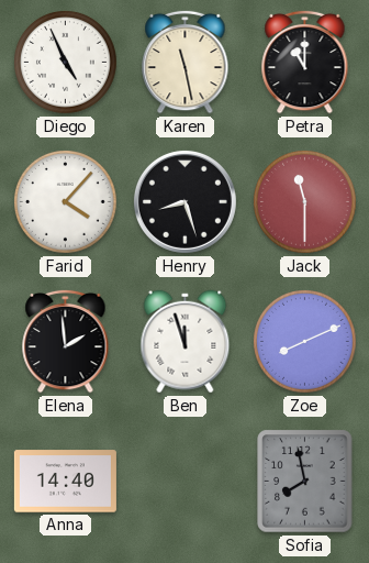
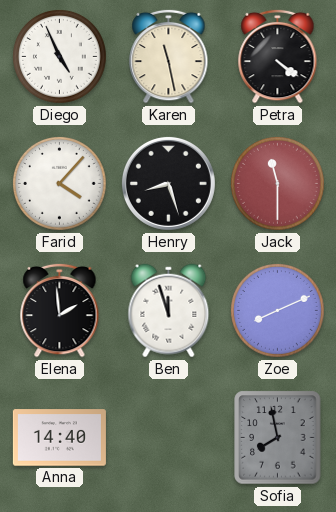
Petra: 11:00 -> 4:21 (278, 56)
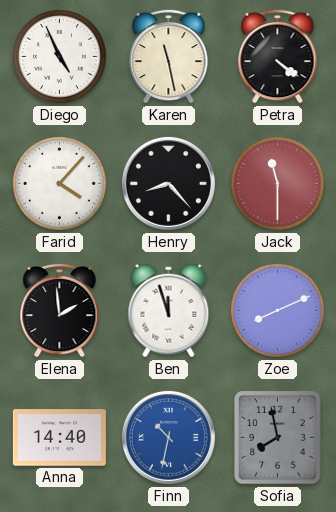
Henry: 8:27 -> 8:23 (168, 183)
Finn: none -> 10:32 (168, 437)
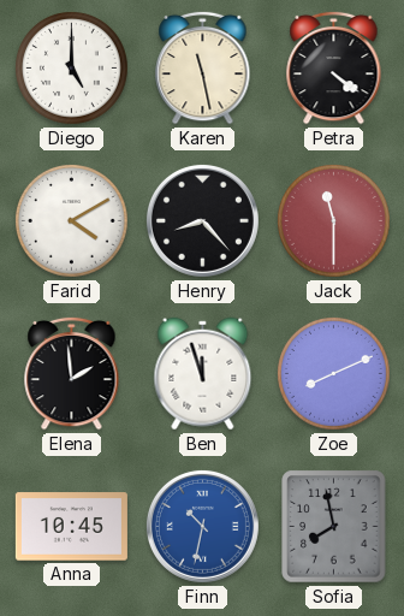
Diego: 4:56 -> 5:00 (72, 69)
Farid: 4:07 -> 4:10 (72, 221)
Anna: 14:40 -> 10:45 (71, 527)
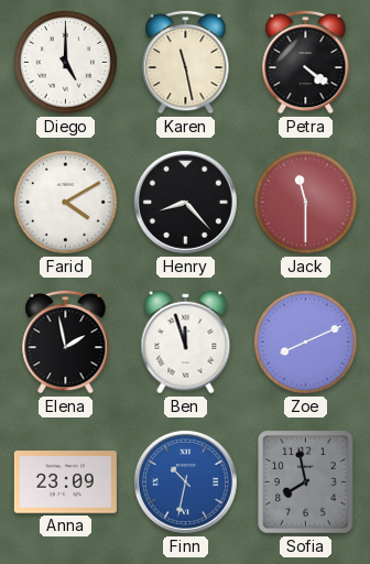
Elena: 1:59 -> 1:58 (66, 341)
Anna: 10:45 -> 23:09 (65, 482)
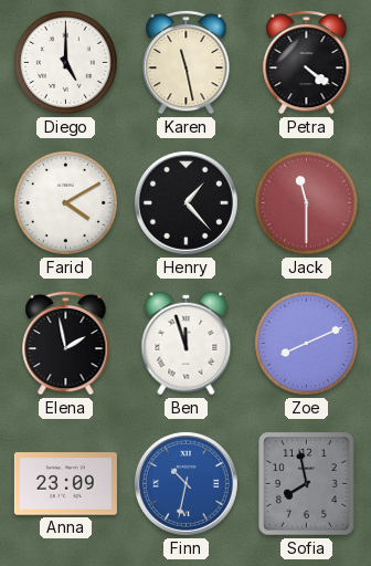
Henry: 8:23 -> 1:23 (185, 202)
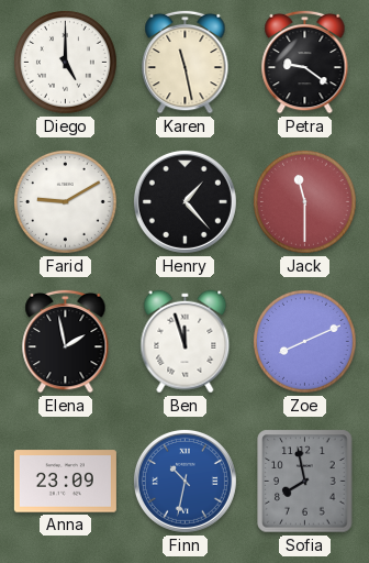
Petra: 4:21 -> 9:21 (305, 62)
Farid: 4:10 -> 9:10 (66, 202)
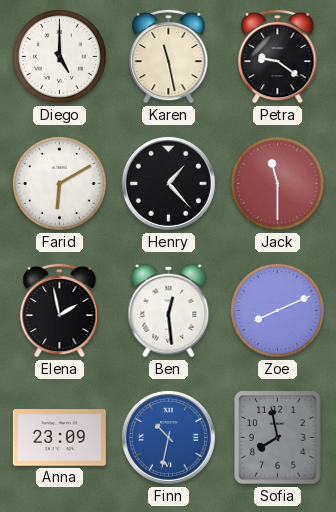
Farid: 9:10 -> 6:10 (60, 184)
Ben: 11:57 -> 12:29 (169, 311)
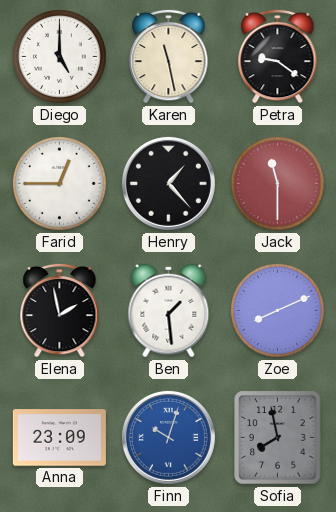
Farid: 6:10 -> 12:45 (60, 184)
Ben: 12:29 -> 1:29 (169, 311)
Finn: 10:32 -> 10:03 (168, 437)
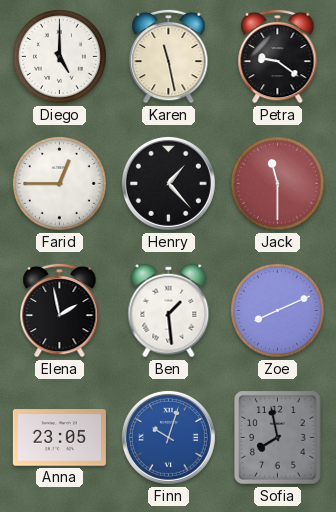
Anna: 23:09 -> 23:05 (59, 438)
